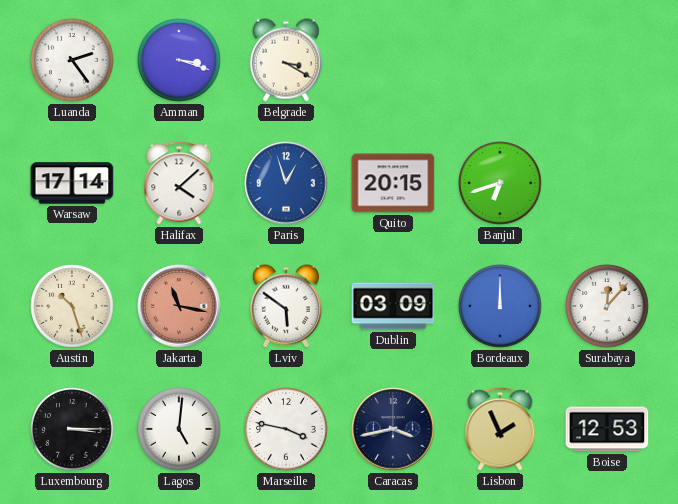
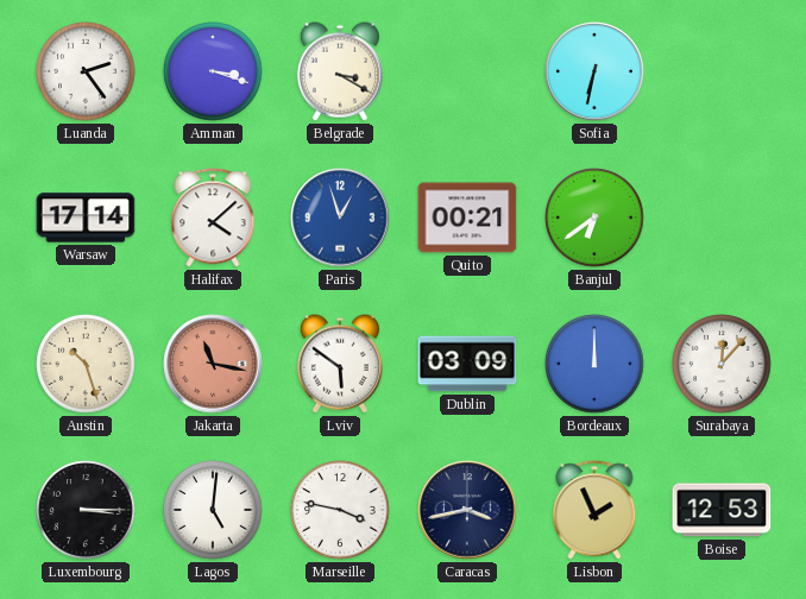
Sofia: none -> 6:32 (594, 71)
Quito: 20:15 -> 00:21 (467, 217)
Banjul: 6:42 -> 6:39 (594, 217)
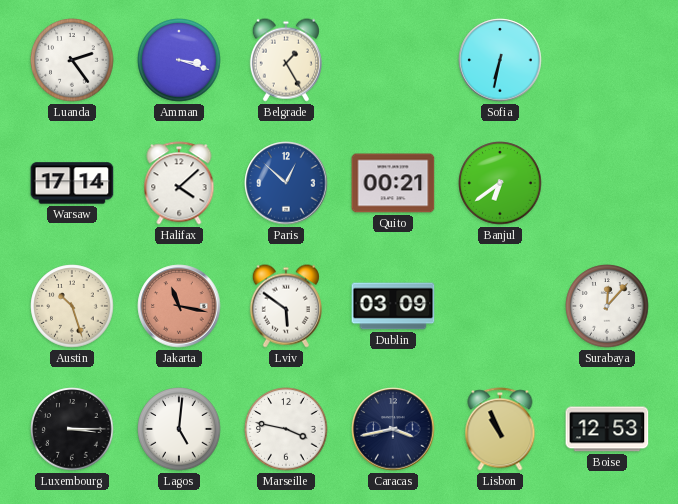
Belgrade: 3:20 -> 1:25 (286, 60)
Paris: 12:57 -> 12:52 (286, 183)
Bordeaux: 12:00 -> none (594, 364)
Lisbon: 1:56 -> 10:56 (500, 429)
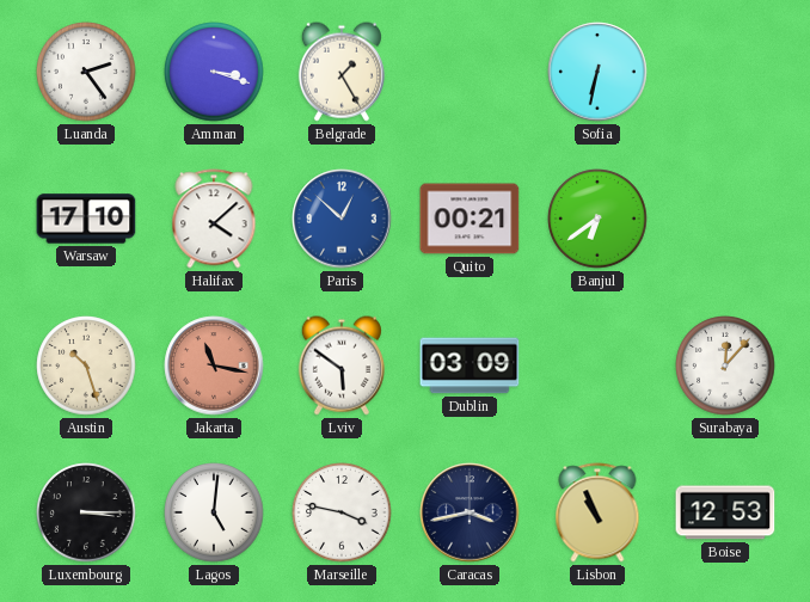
Warsaw: 17:14 -> 17:10 (86, 219)
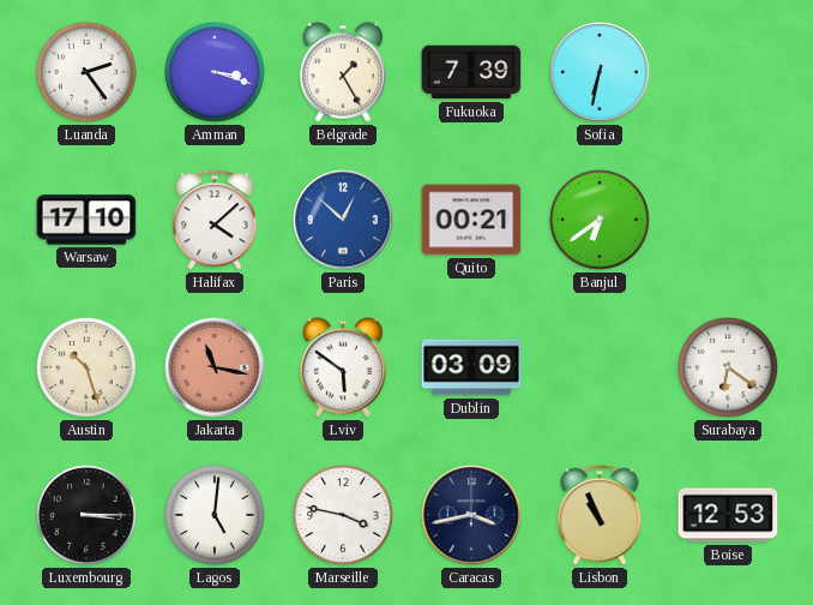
Fukuoka: none -> 7:39 (471, 72)
Surabaya: 12:07 -> 6:21 (728, 367)
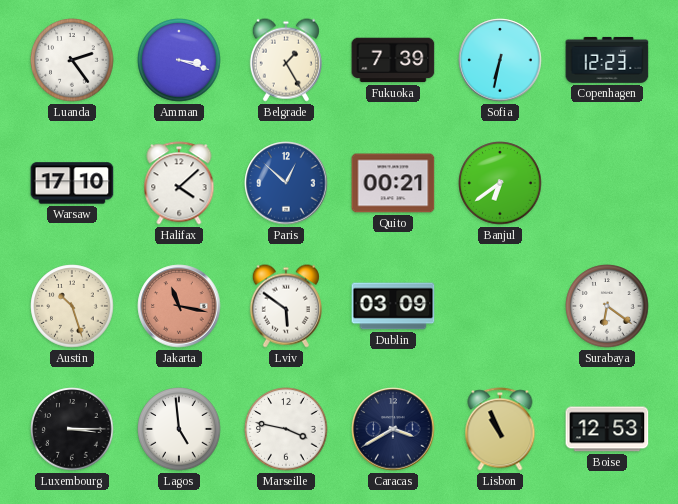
Copenhagen: none -> 12:23 (607, 60)
Lagos: 5:01 -> 4:59 (179, 429)
Caracas: 3:43 -> 3:40 (393, 429)
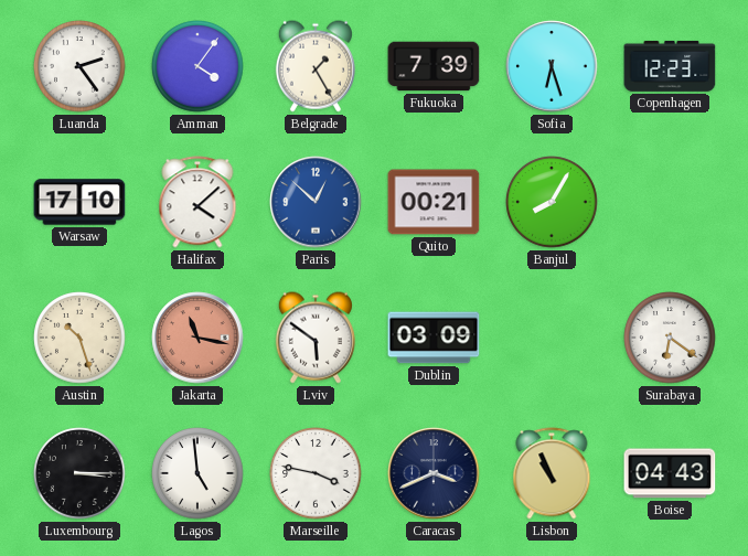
Amman: 3:18 -> 4:06 (197, 66)
Sofia: 6:32 -> 6:27 (552, 66)
Banjul: 6:39 -> 8:05 (552, 202)
Caracas: 3:40 -> 3:41 (434, 473)
Boise: 12:53 -> 04:43 (670, 473)
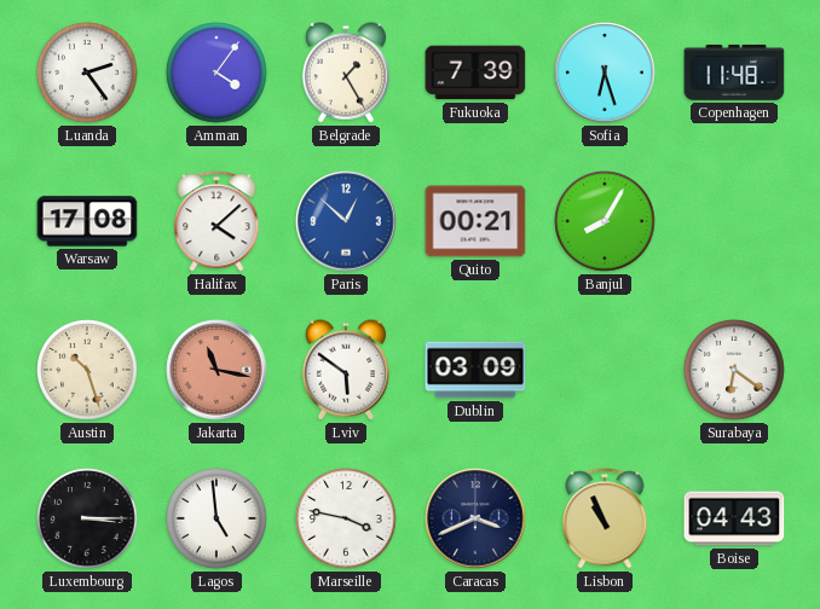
Copenhagen: 12:23 -> 11:48 (734, 72)
Warsaw: 17:10 -> 17:08 (87, 221)
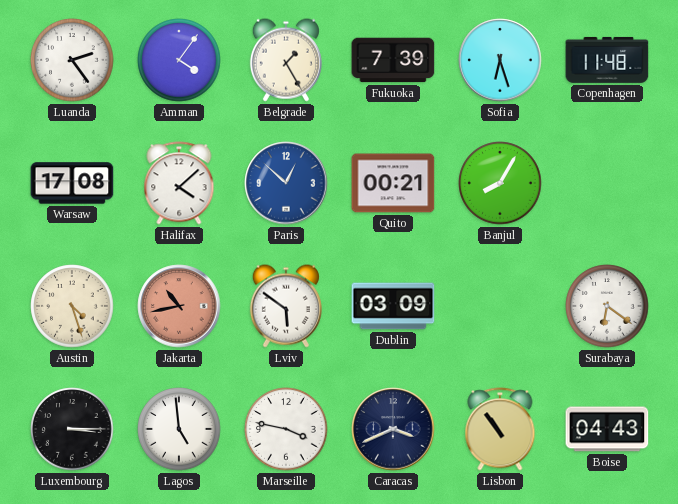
Austin: 10:27 -> 4:27 (72, 306)
Jakarta: 11:17 -> 10:43 (179, 306)
Lisbon: 10:56 -> 10:54 (500, 429)
